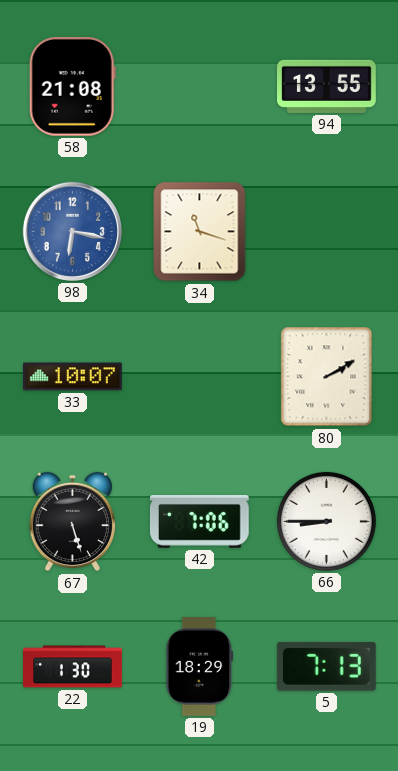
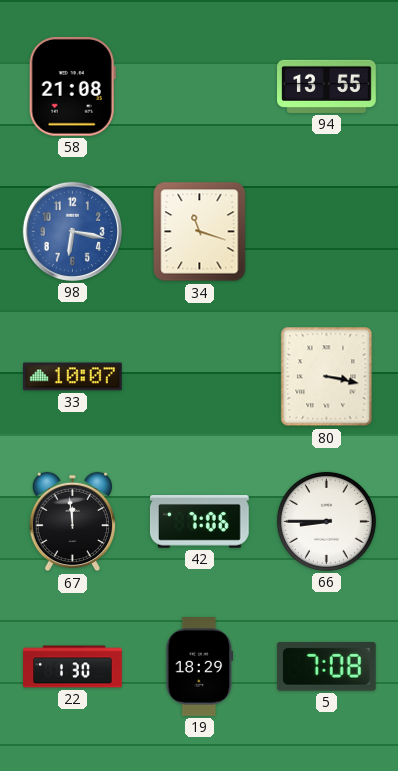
80: 2:10 -> 3:17 (327, 377)
67: 5:27 -> 11:59 (72, 522)
5: 7:13 -> 7:08 (326, 667)
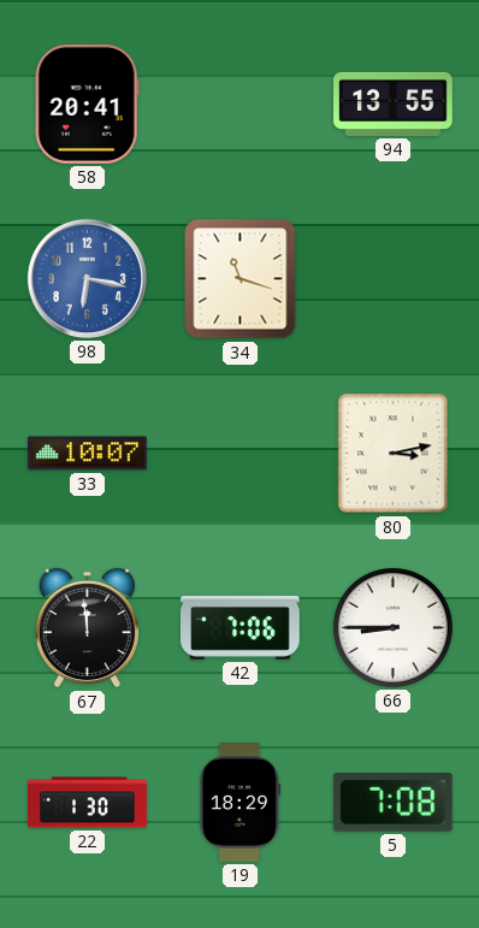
58: 21:08 -> 20:41 (87, 104)
80: 3:17 -> 3:13 (394, 454)
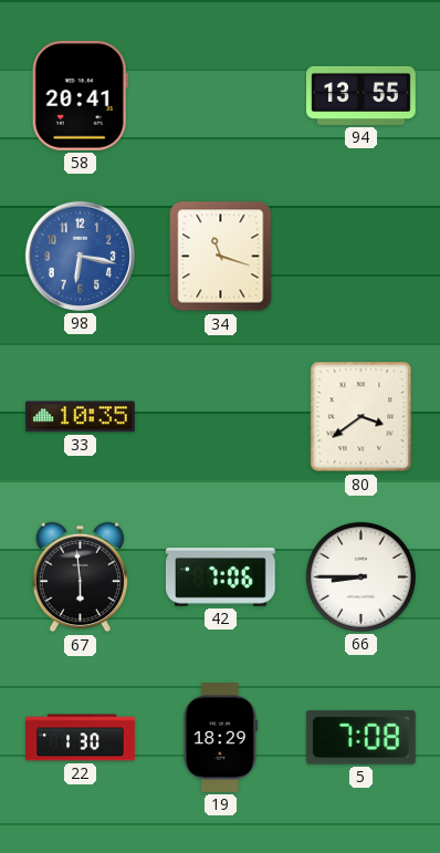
33: 10:07 -> 10:35 (81, 417)
80: 3:13 -> 3:39 (362, 417)
67: 11:59 -> 5:59 (80, 578)
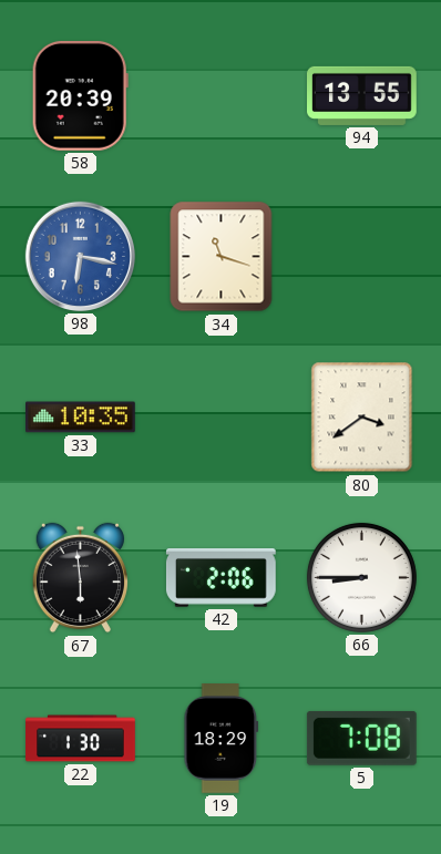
58: 20:41 -> 20:39 (80, 95)
42: 7:06 -> 2:06 (221, 578)
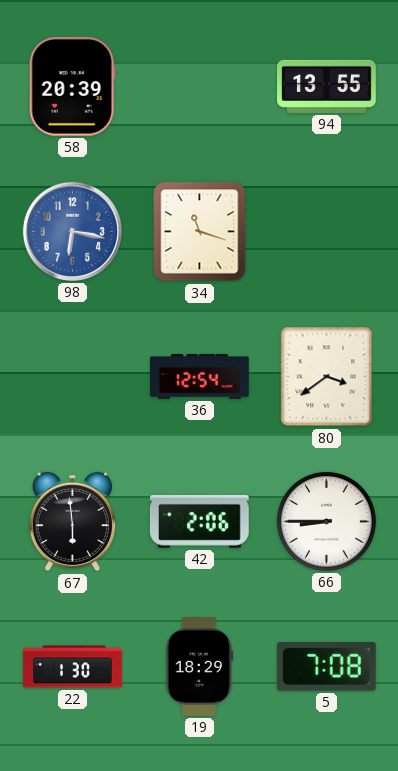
33: 10:35 -> none (81, 418)
36: none -> 12:54 (200, 377)
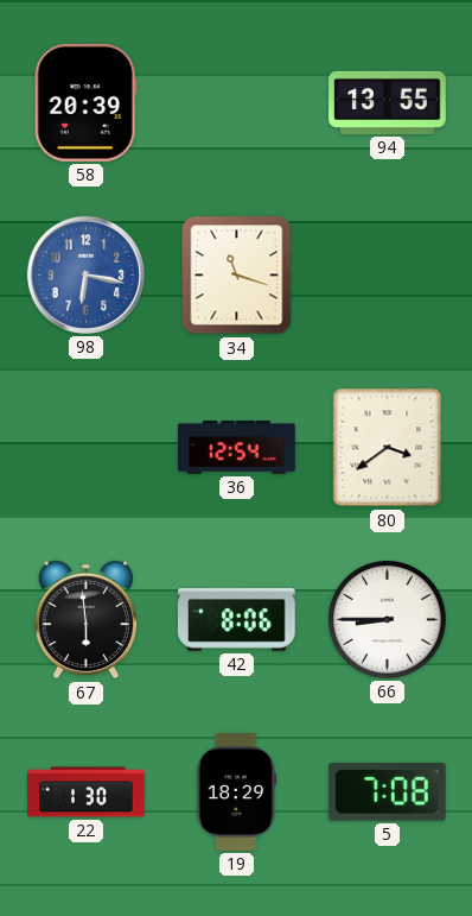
42: 2:06 -> 8:06 (236, 620)
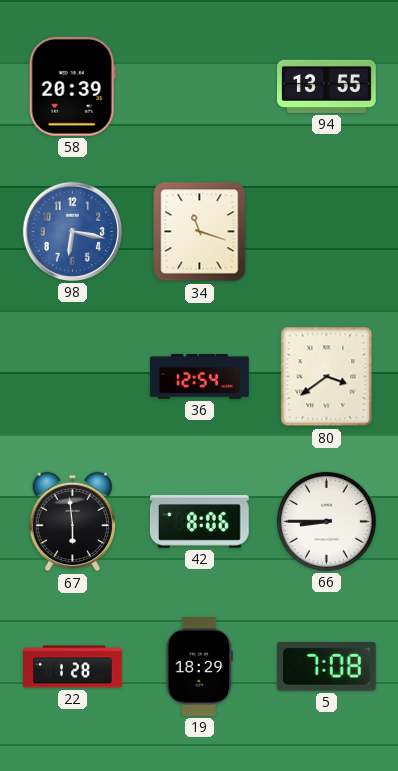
22: 1:30 -> 1:28 (73, 667)
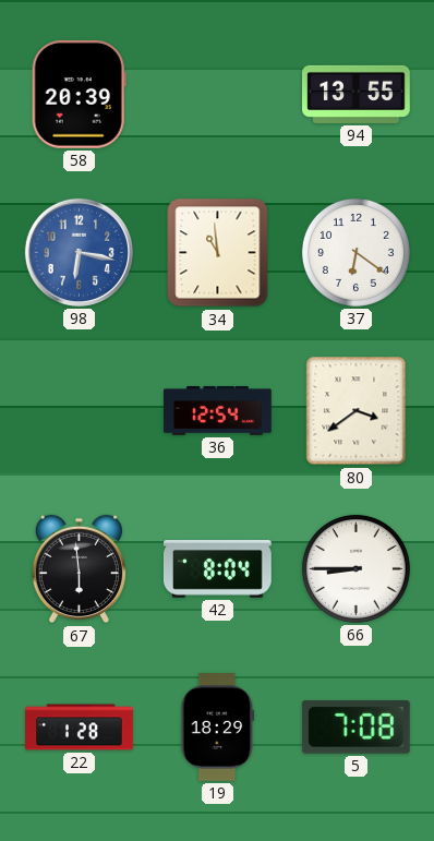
34: 11:18 -> 10:59 (218, 253)
37: none -> 6:21 (355, 252)
42: 8:06 -> 8:04 (217, 569)
